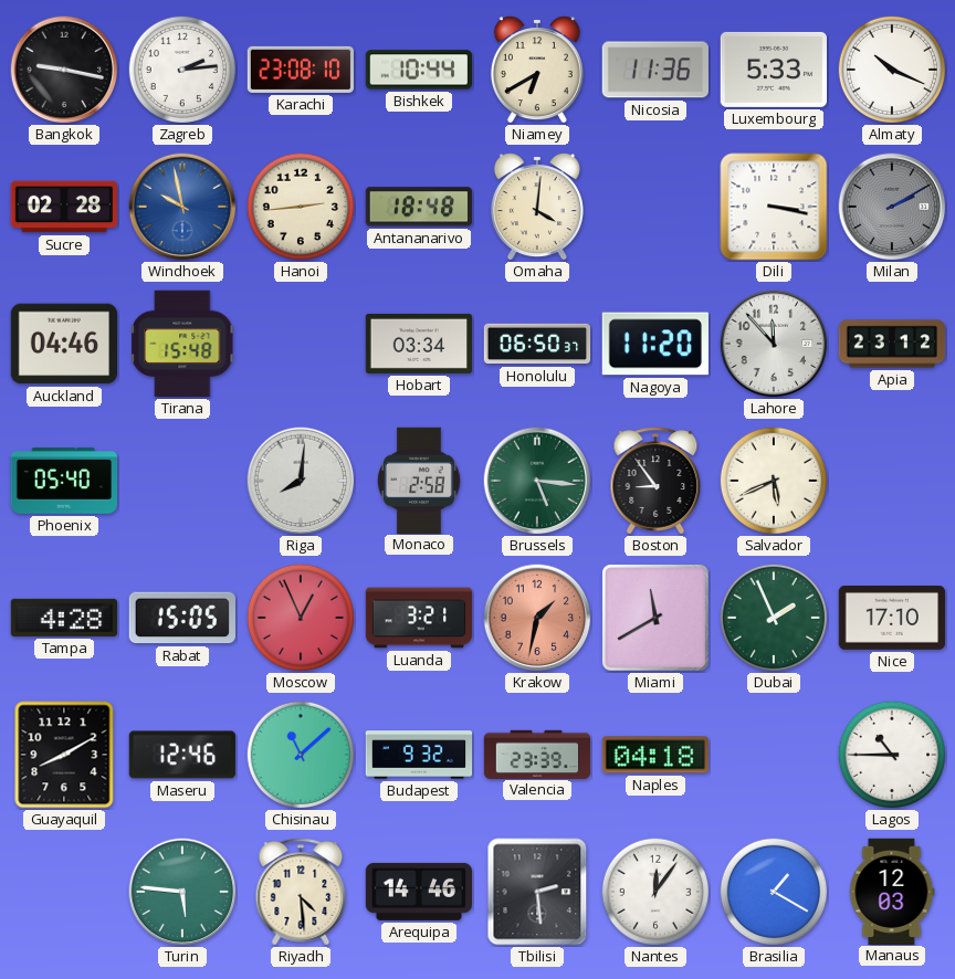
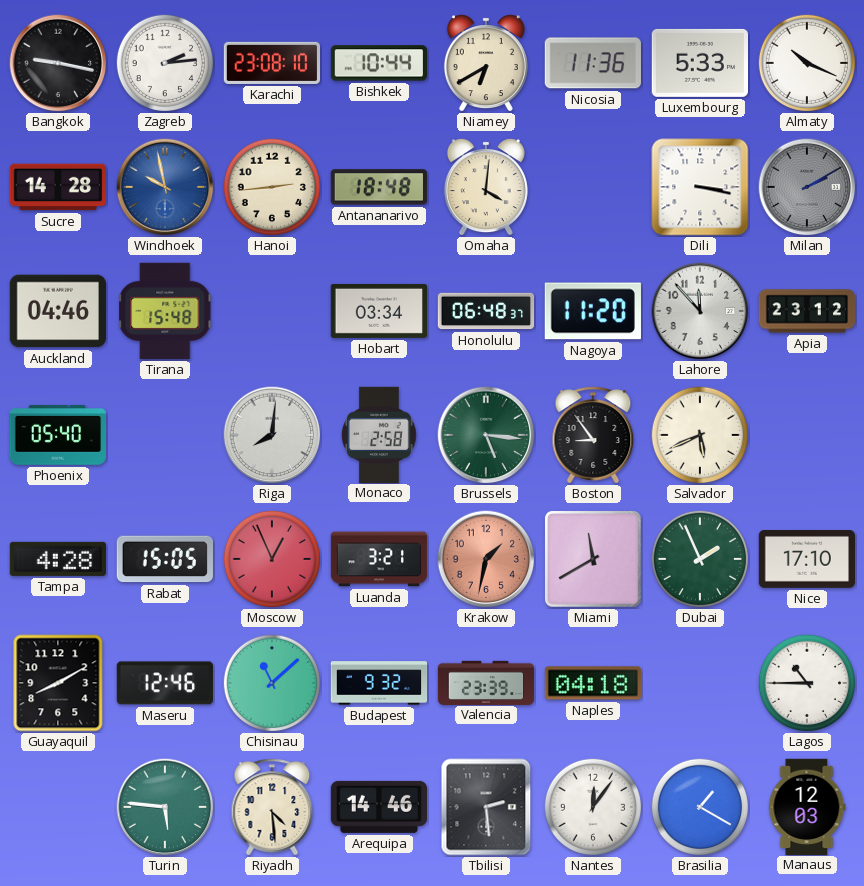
Sucre: 02:28 -> 14:28 (57, 187)
Honolulu: 06:50 -> 06:48 (486, 311)
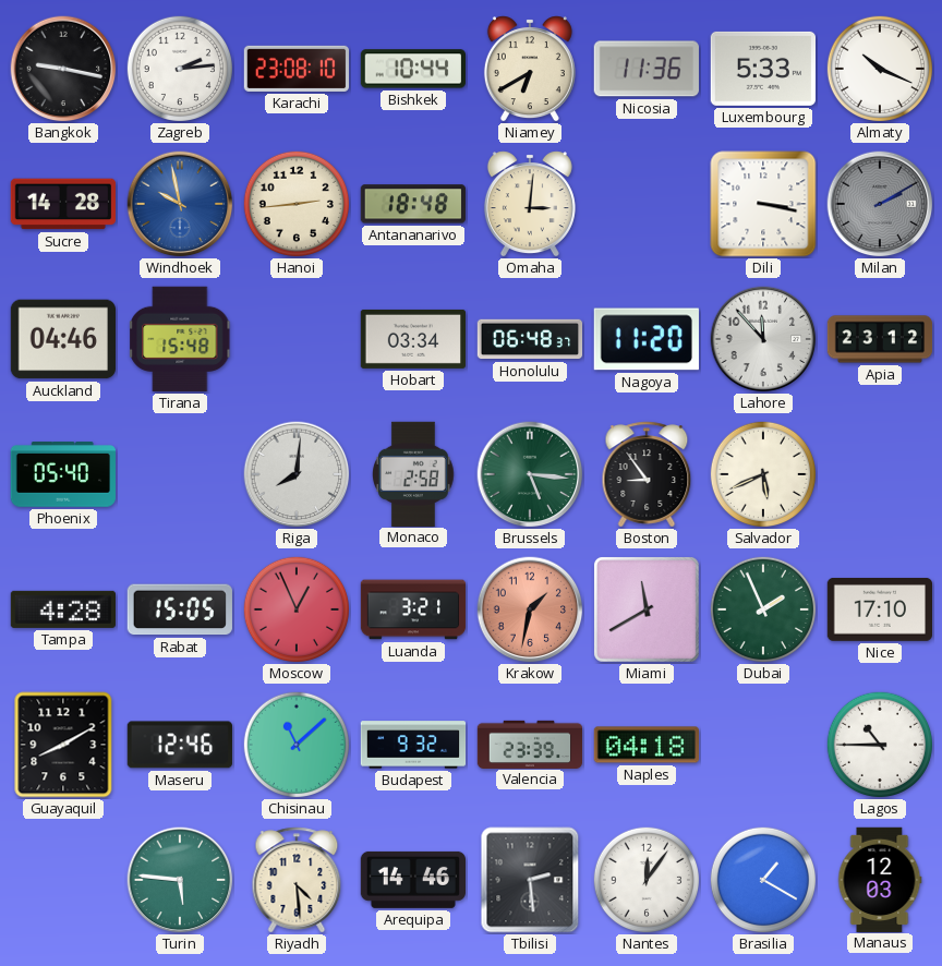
Omaha: 4:01 -> 3:01 (530, 204)
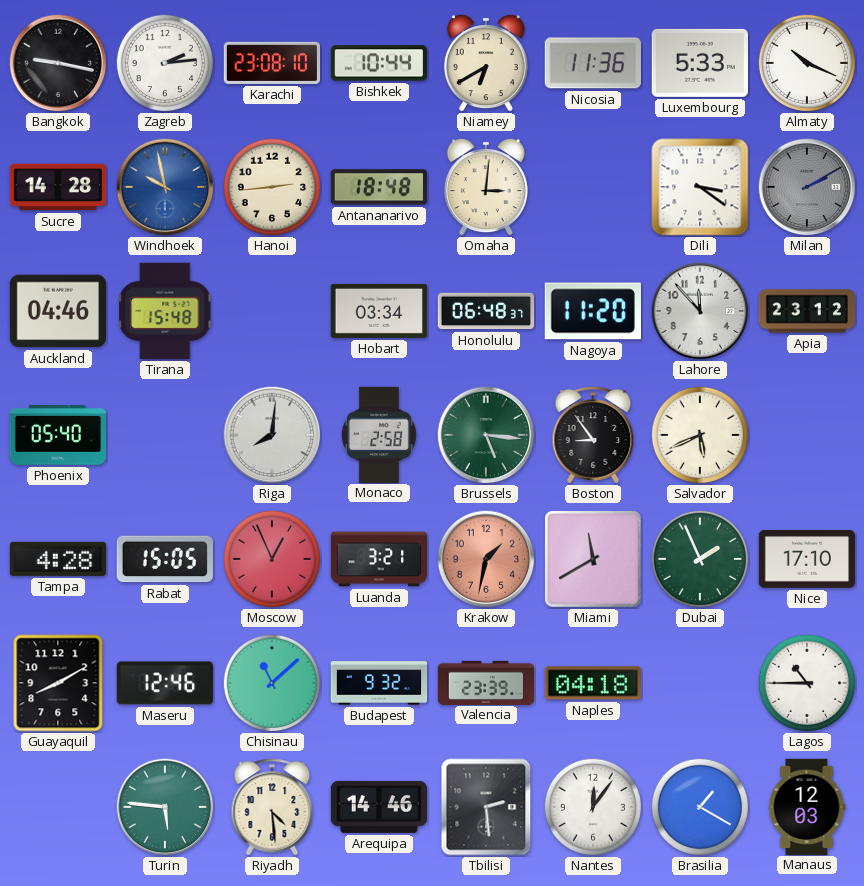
Dili: 3:17 -> 3:21 (700, 187)
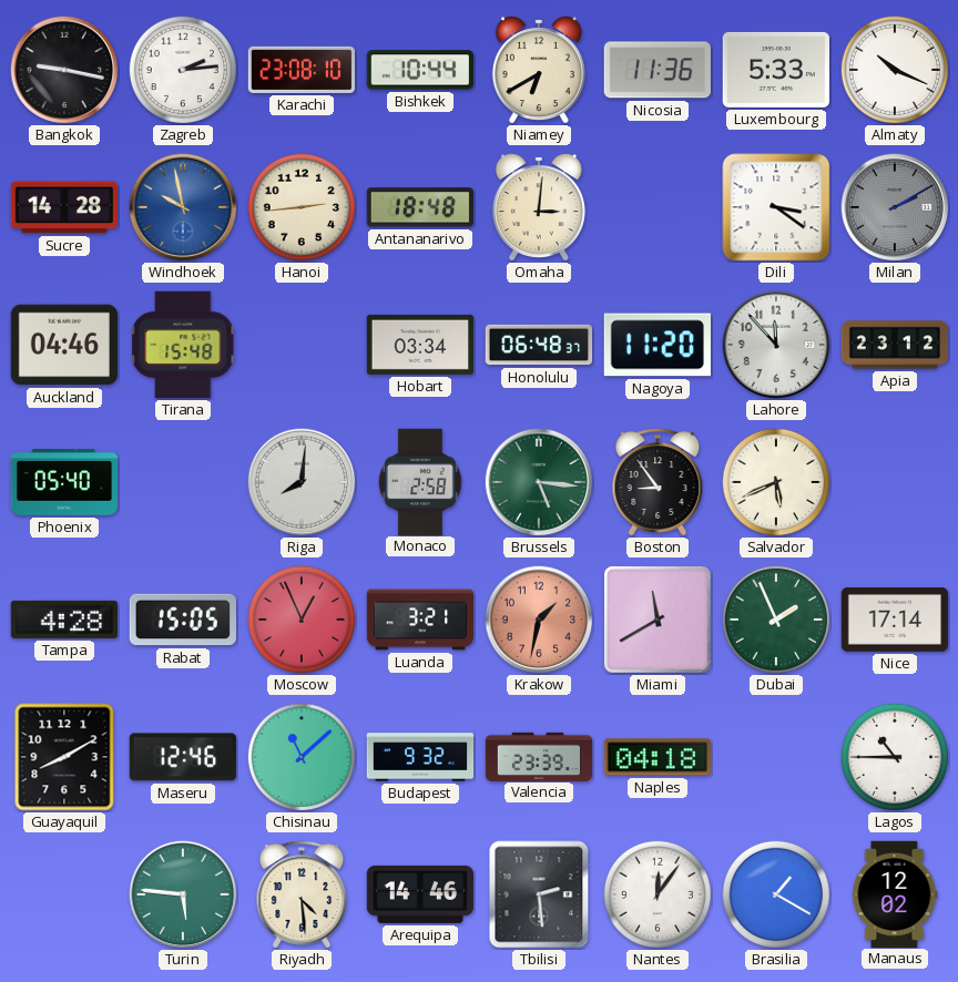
Nice: 17:10 -> 17:14 (894, 621)
Manaus: 12:03 -> 12:02 (895, 893)
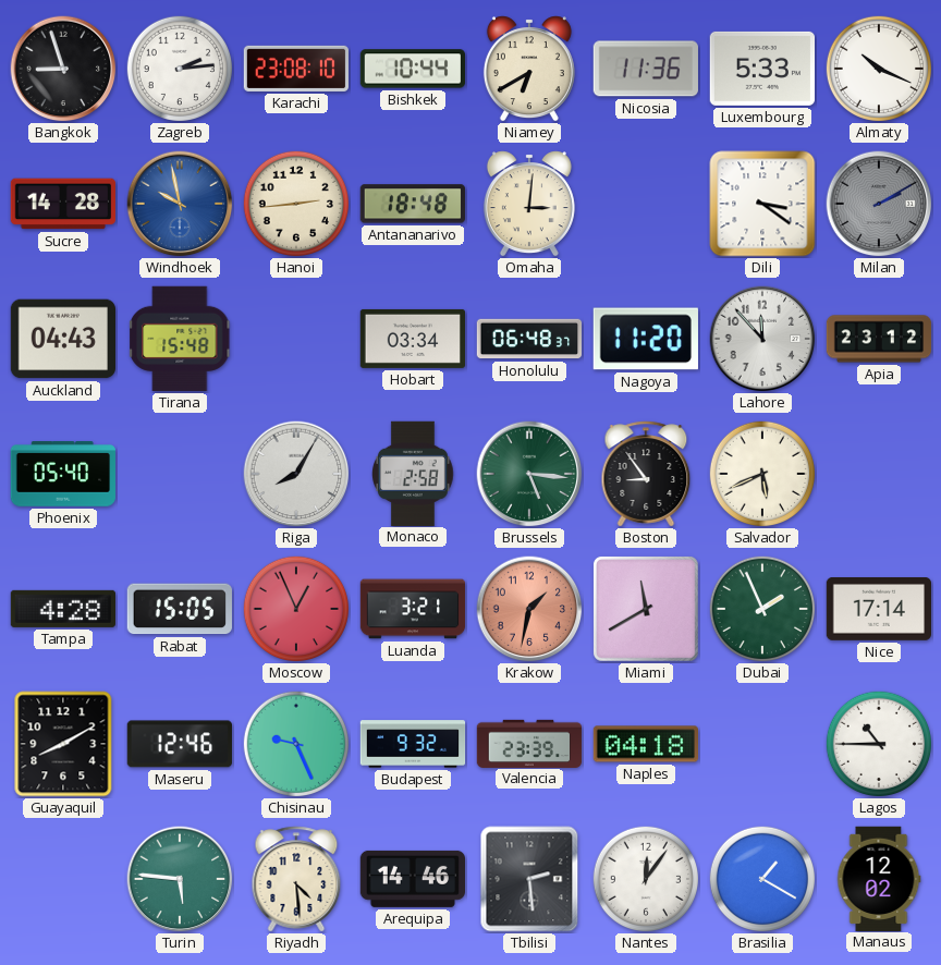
Bangkok: 9:17 -> 8:57 (63, 69)
Auckland: 04:46 -> 04:43 (62, 339)
Riga: 8:01 -> 8:05 (296, 474)
Chisinau: 11:08 -> 9:26 (295, 743)
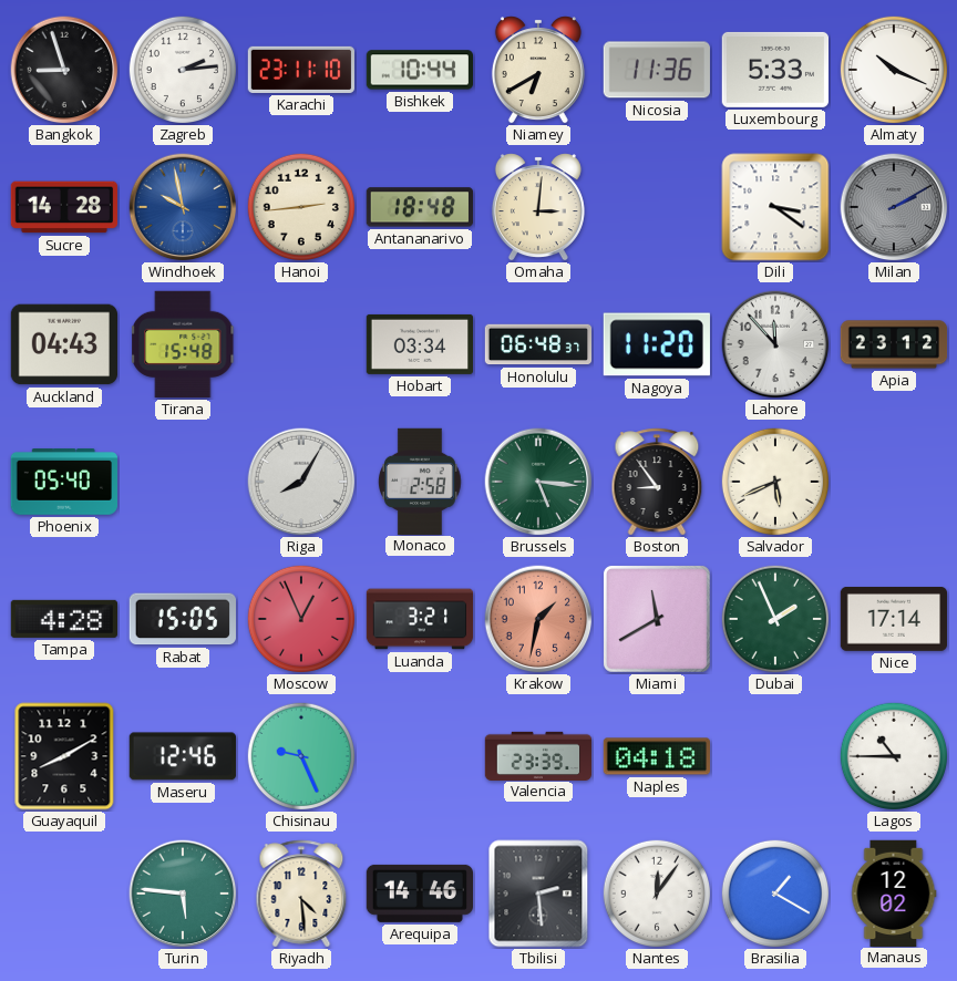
Karachi: 23:08 -> 23:11 (301, 70)
Budapest: 9:32 -> none (413, 744)
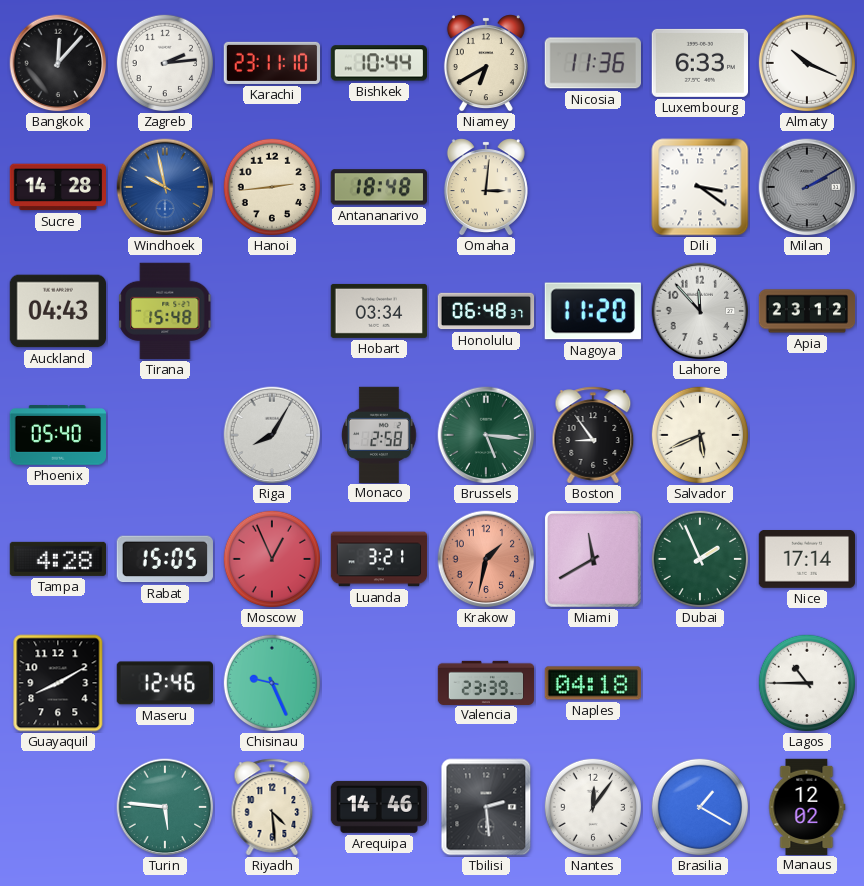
Bangkok: 8:57 -> 12:07 (58, 63)
Luxembourg: 5:33 -> 6:33 (699, 63)
